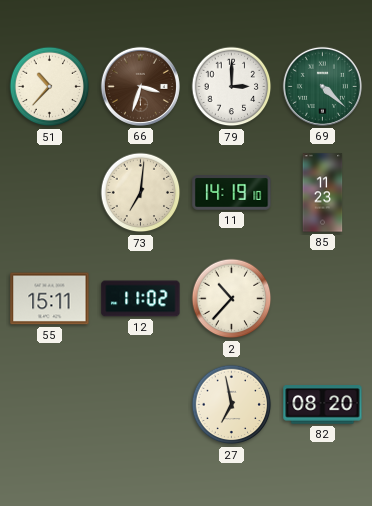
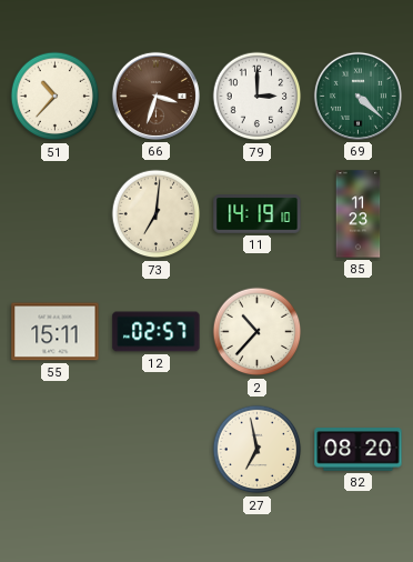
12: 11:02 -> 02:57 (157, 332)
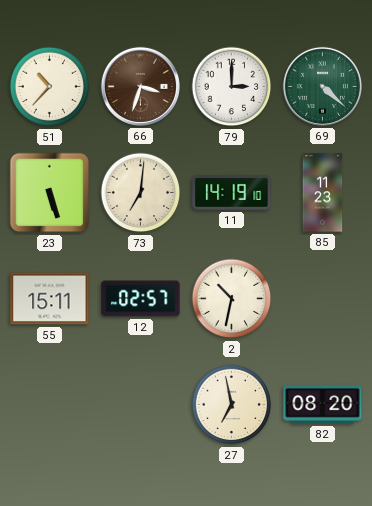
23: none -> 5:27 (50, 193)
2: 10:37 -> 10:32 (232, 299)
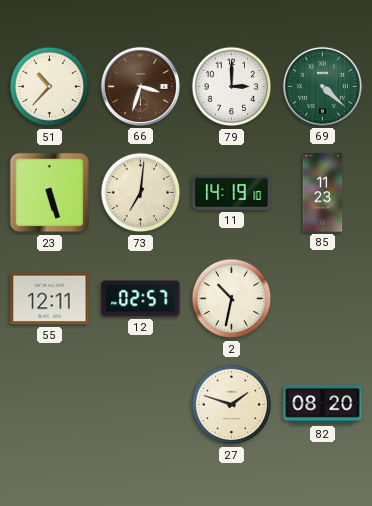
55: 15:11 -> 12:11 (50, 299)
27: 6:58 -> 1:48 (232, 405)
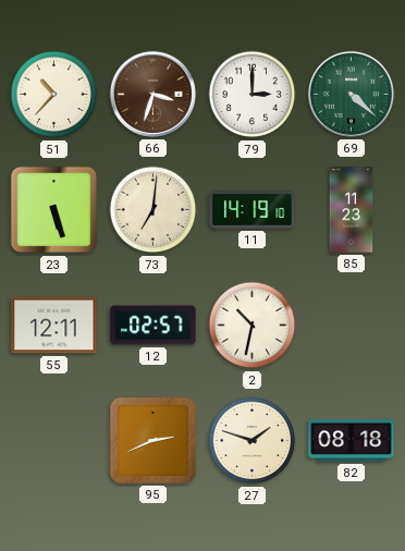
95: none -> 2:41 (152, 440)
82: 08:20 -> 08:18 (352, 441)
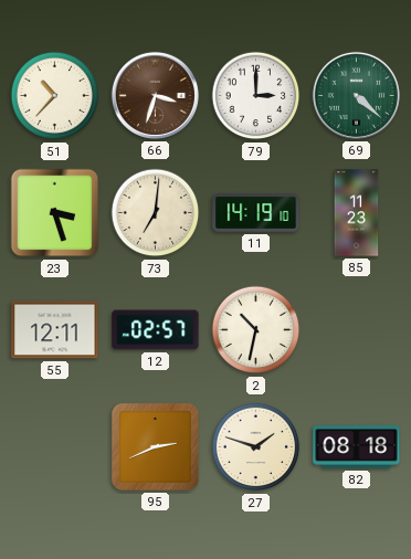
23: 5:27 -> 3:27 (55, 213)
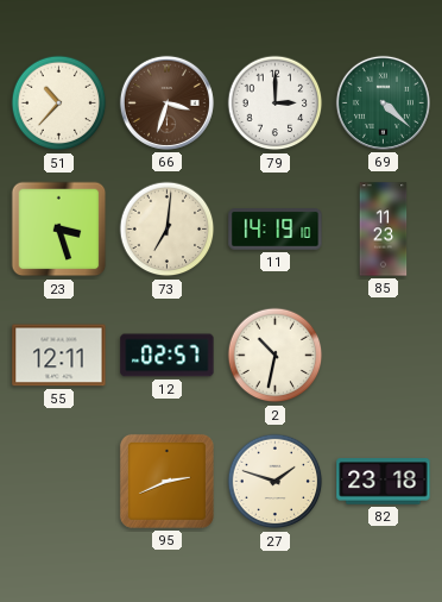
82: 08:18 -> 23:18 (384, 482)
